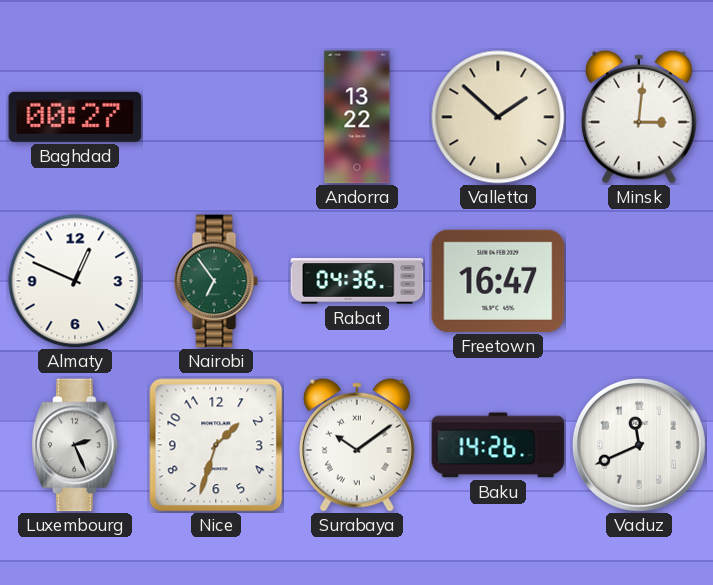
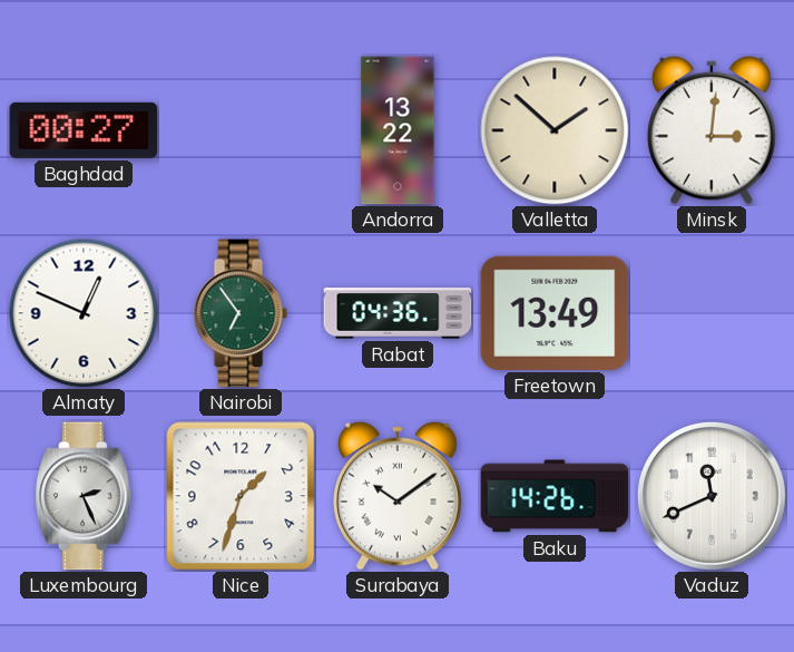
Freetown: 16:47 -> 13:49 (555, 313)
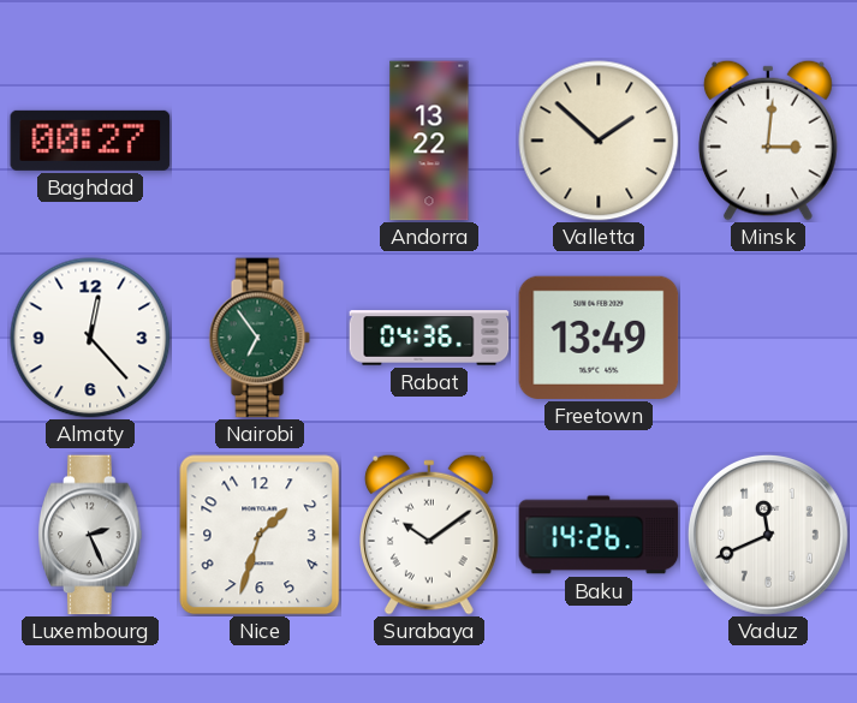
Almaty: 12:49 -> 12:23 (90, 338)
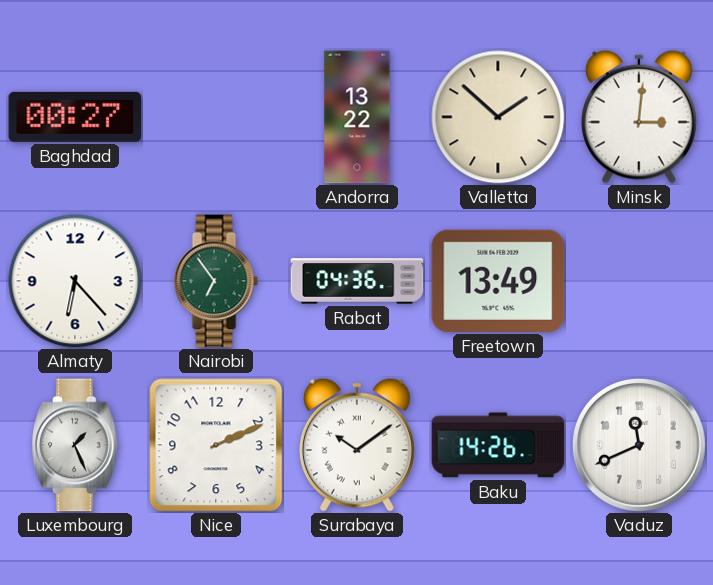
Almaty: 12:23 -> 6:23 (75, 281)
Luxembourg: 2:26 -> 1:26 (75, 445)
Nice: 1:33 -> 2:11 (216, 445)
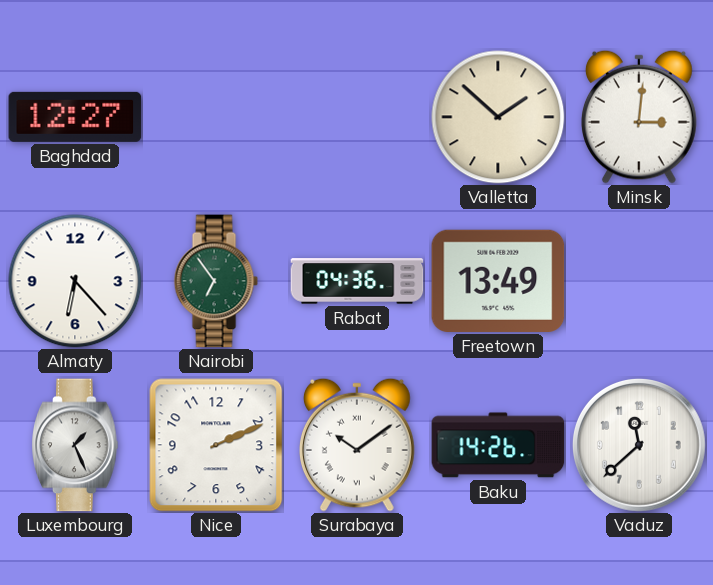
Baghdad: 00:27 -> 12:27 (75, 117)
Andorra: 13:22 -> none (357, 117)
Vaduz: 11:41 -> 11:38 (639, 445)
